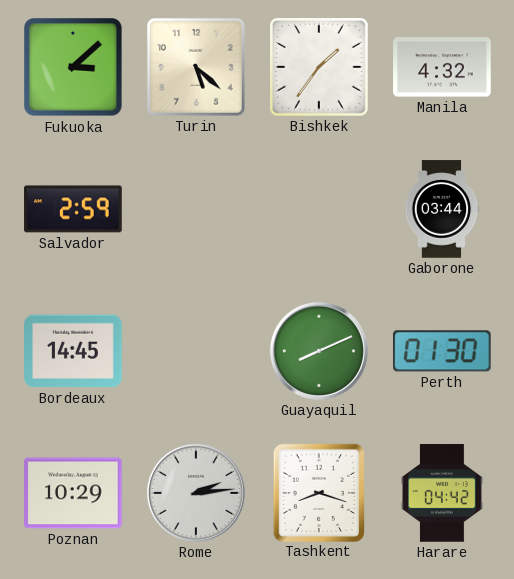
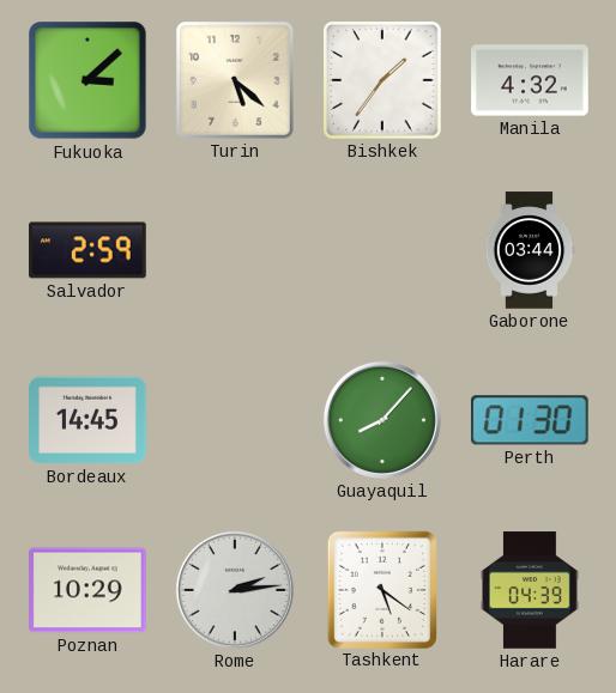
Guayaquil: 8:11 -> 8:07 (382, 420)
Tashkent: 8:18 -> 5:21 (382, 589)
Harare: 04:42 -> 04:39 (531, 590)
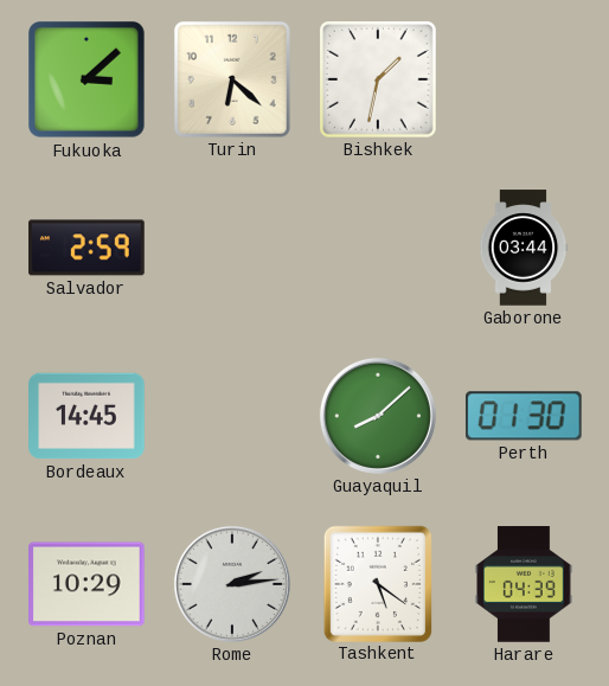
Turin: 5:22 -> 6:22 (232, 79)
Bishkek: 1:36 -> 1:32 (379, 81)
Manila: 4:32 -> none (530, 80)
Guayaquil: 8:07 -> 8:08 (378, 416)
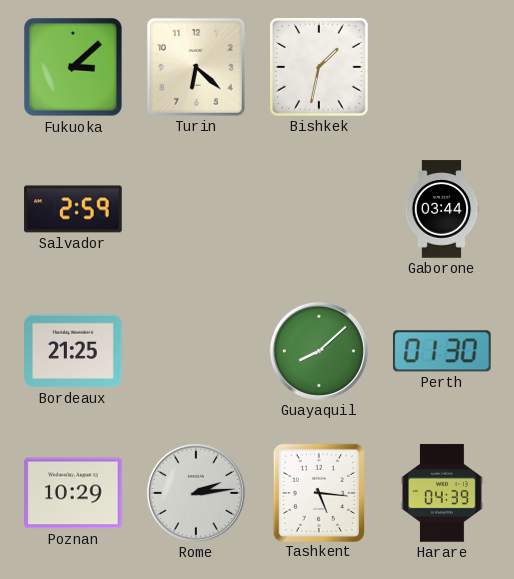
Bordeaux: 14:45 -> 21:25 (73, 351)
Tashkent: 5:21 -> 5:16 (319, 492)
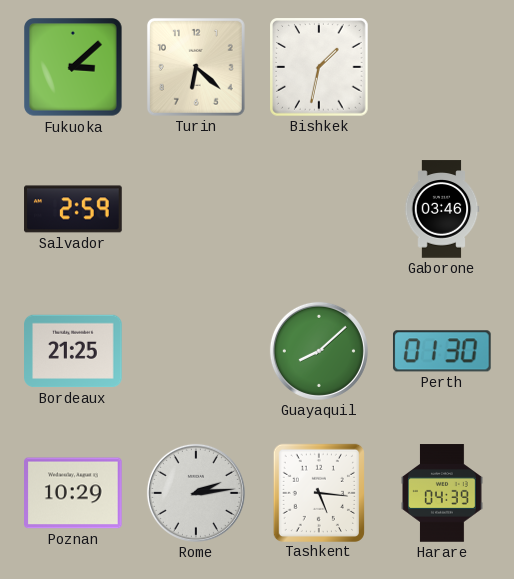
Gaborone: 03:44 -> 03:46 (442, 209)
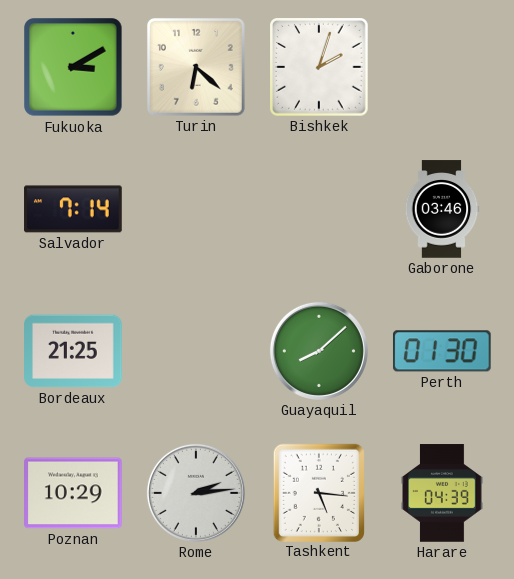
Fukuoka: 3:08 -> 3:10 (73, 67)
Bishkek: 1:32 -> 2:03 (320, 68)
Salvador: 2:59 -> 7:14 (73, 209)
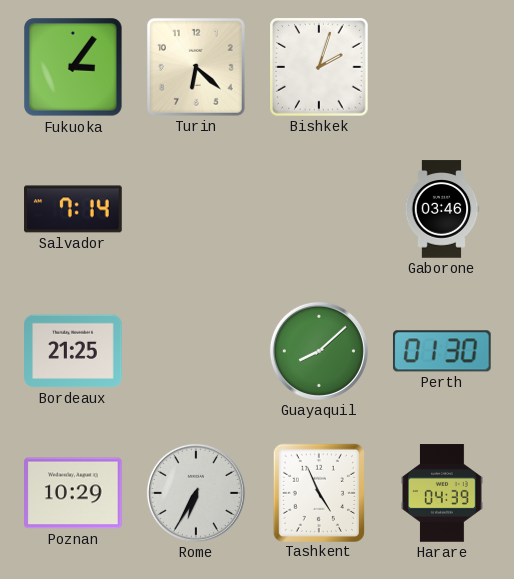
Fukuoka: 3:10 -> 3:06 (73, 67)
Rome: 2:14 -> 6:35 (196, 493)
Tashkent: 5:16 -> 4:56 (319, 492)
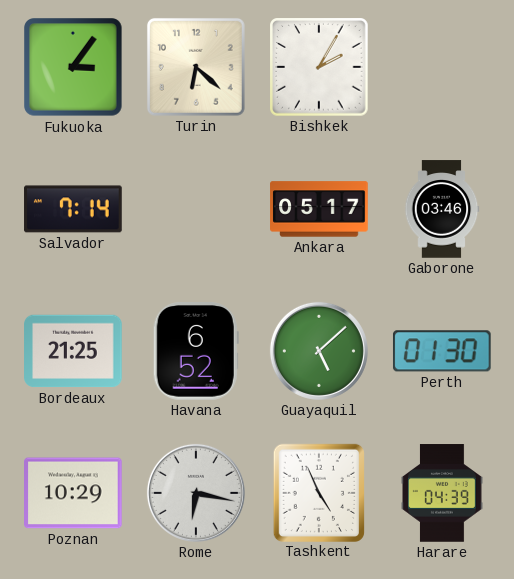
Bishkek: 2:03 -> 2:05 (320, 68)
Ankara: none -> 05:17 (319, 209)
Havana: none -> 6:52 (196, 351)
Guayaquil: 8:08 -> 5:08 (319, 351)
Rome: 6:35 -> 6:17 (196, 493)
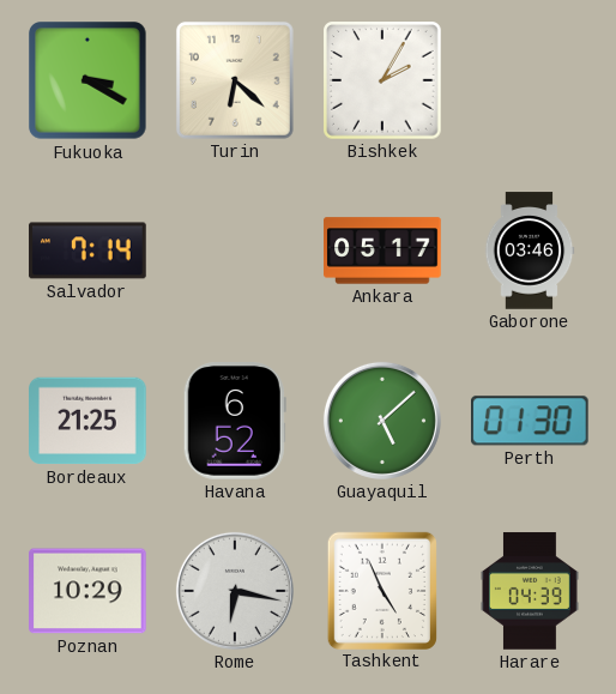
Fukuoka: 3:06 -> 3:20 (87, 80)
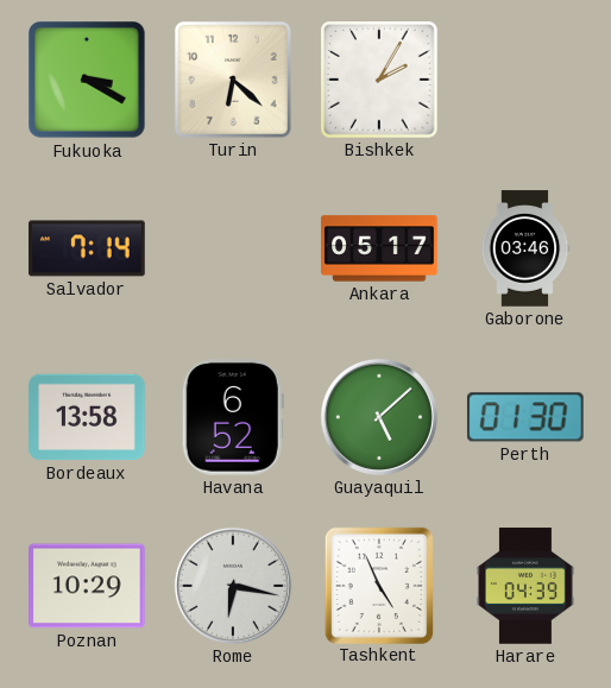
Bordeaux: 21:25 -> 13:58 (87, 417)
